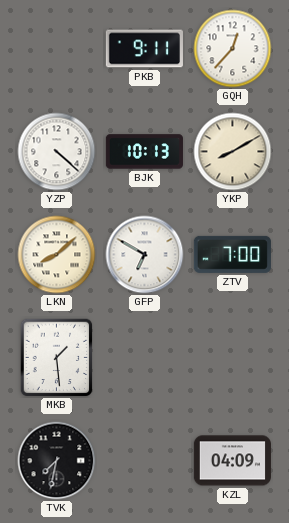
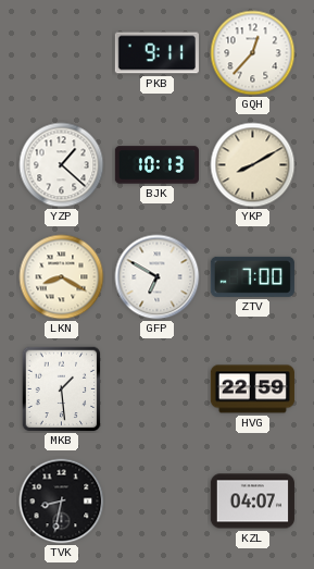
YZP: 4:22 -> 1:22 (62, 165)
LKN: 8:08 -> 8:20 (62, 277)
HVG: none -> 22:59 (252, 389)
TVK: 7:32 -> 8:32 (62, 502)
KZL: 04:09 -> 04:07 (252, 502)
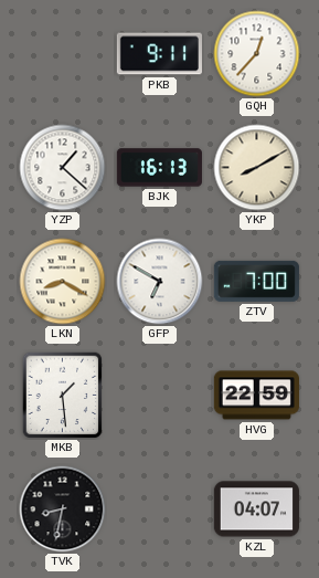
BJK: 10:13 -> 16:13 (159, 168)
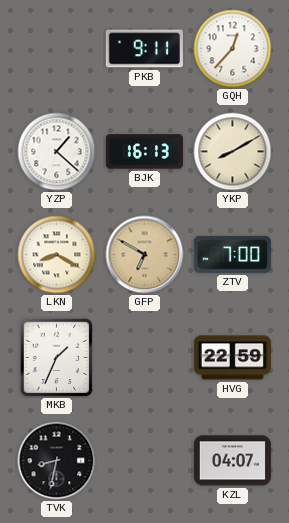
GFP dial: white -> champagne (145, 255)
MKB: 1:29 -> 1:34 (57, 358)
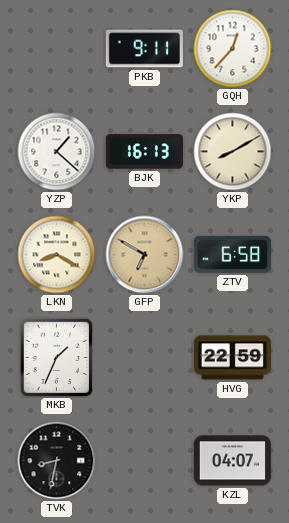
ZTV: 7:00 -> 6:58 (232, 254)
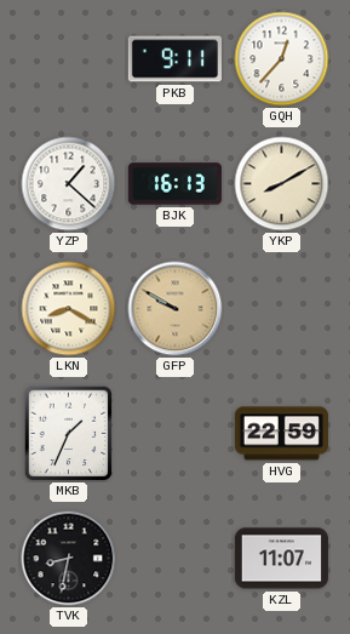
GFP: 6:50 -> 9:50 (176, 309)
ZTV: 6:58 -> none (232, 254)
KZL: 04:07 -> 11:07 (281, 559)
